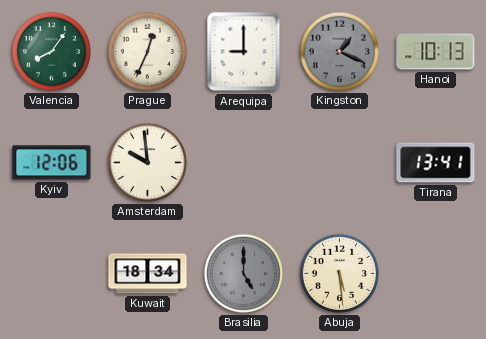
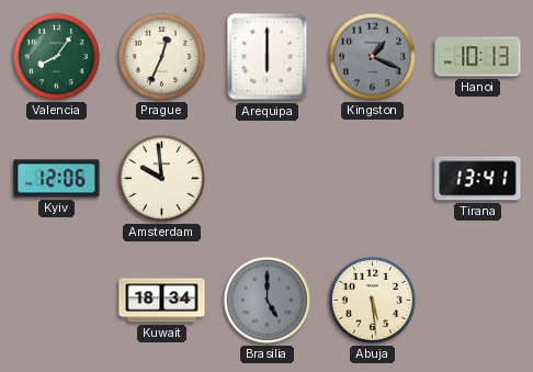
Arequipa: 9:00 -> 6:00 (268, 57)
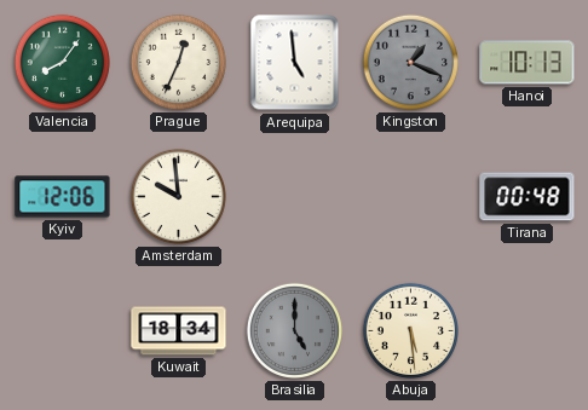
Arequipa: 6:00 -> 4:59 (295, 63)
Tirana: 13:41 -> 00:48 (528, 197)
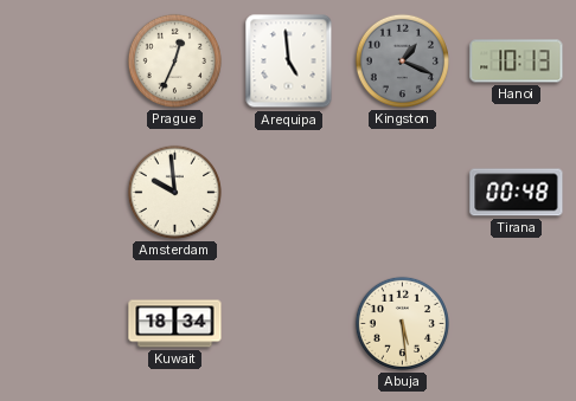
Valencia: 8:06 -> none (62, 62)
Kyiv: 12:06 -> none (63, 197)
Brasilia: 5:00 -> none (294, 330)
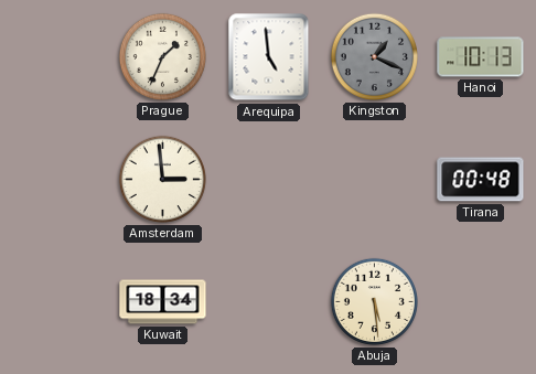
Prague: 12:34 -> 1:34 (162, 56)
Amsterdam: 9:59 -> 2:59 (162, 179)
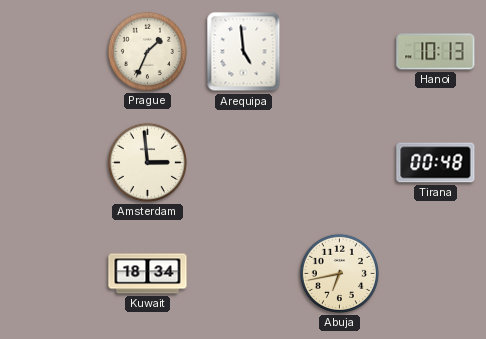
Kingston: 1:19 -> none (374, 56)
Abuja: 5:29 -> 6:43 (339, 273)
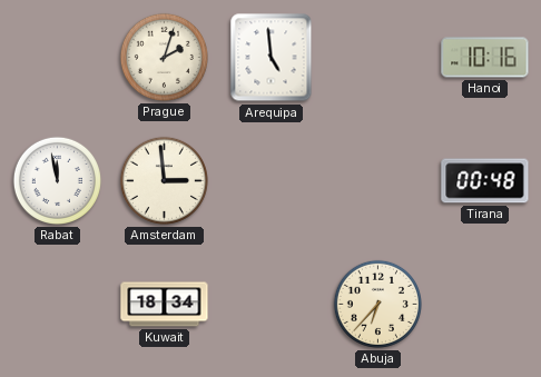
Prague: 1:34 -> 2:03 (164, 57)
Hanoi: 10:13 -> 10:16 (485, 58)
Rabat: none -> 11:58 (57, 180)
Abuja: 6:43 -> 6:37 (377, 304)
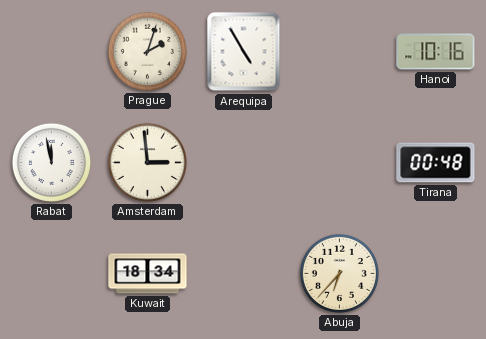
Arequipa: 4:59 -> 4:55 (244, 52)
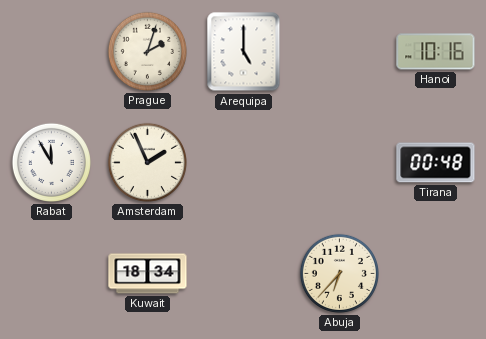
Arequipa: 4:55 -> 5:00 (244, 52)
Rabat: 11:58 -> 11:55 (51, 162)
Amsterdam: 2:59 -> 1:56 (147, 162)
